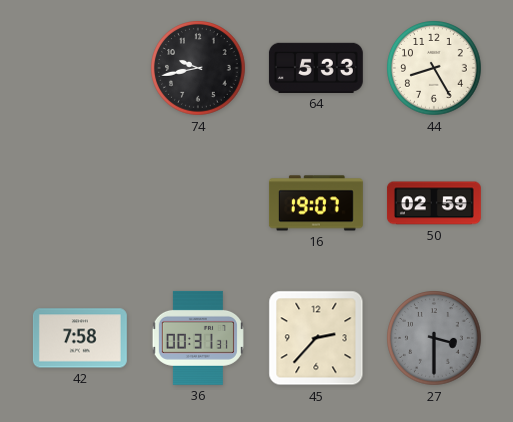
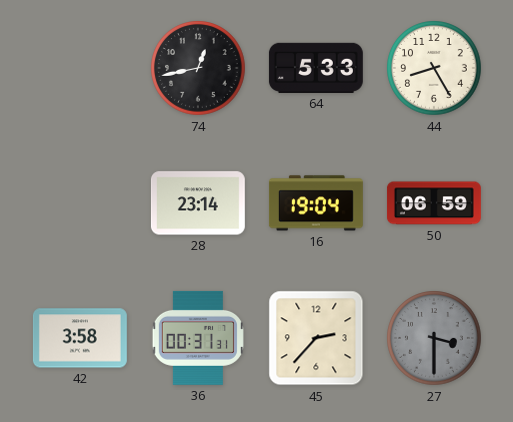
74: 9:43 -> 12:43 (198, 68)
28: none -> 23:14 (198, 203)
16: 19:07 -> 19:04 (316, 203)
50: 02:59 -> 06:59 (434, 203)
42: 7:58 -> 3:58 (80, 338)
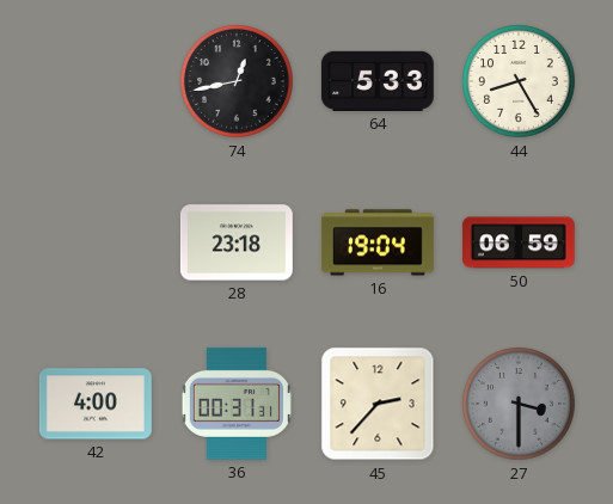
28: 23:14 -> 23:18 (237, 242)
42: 3:58 -> 4:00 (96, 404)
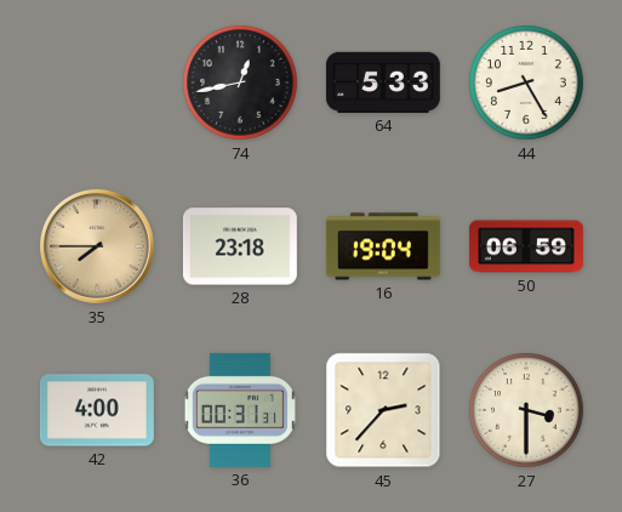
35: none -> 7:45 (97, 246)
27 dial: grey -> cream (526, 410)
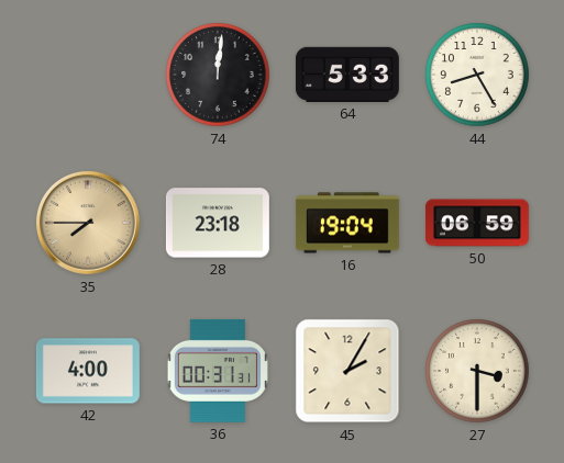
74: 12:43 -> 12:01 (218, 75)
45: 2:37 -> 2:05 (347, 371)
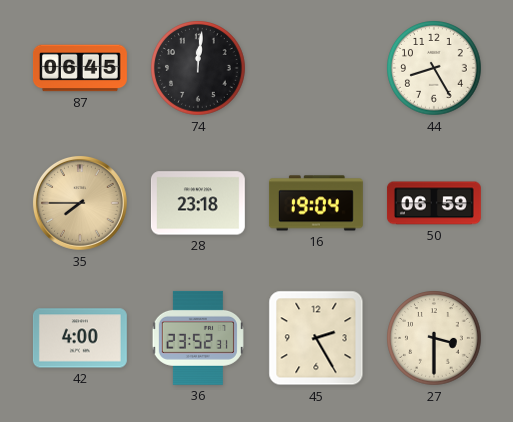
87: none -> 06:45 (80, 68)
64: 5:33 -> none (347, 75)
36: 00:31 -> 23:52 (198, 338)
45: 2:05 -> 2:25 (316, 338)
